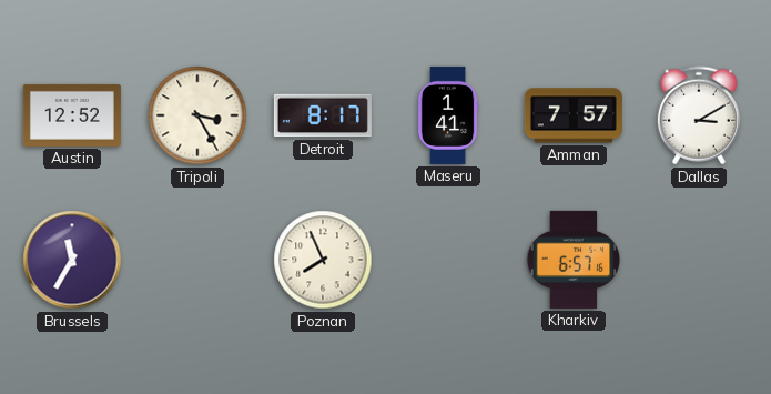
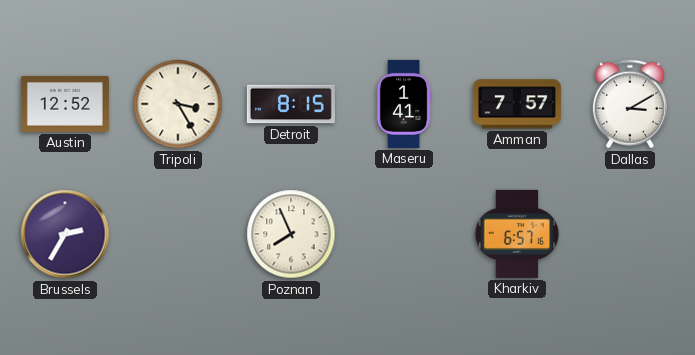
Detroit: 8:17 -> 8:15 (291, 104)
Brussels: 11:35 -> 2:35 (65, 234)
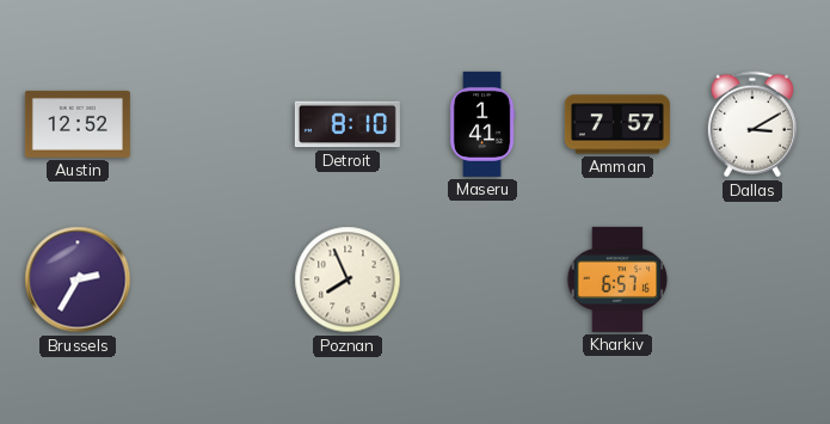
Tripoli: 3:25 -> none (178, 104)
Detroit: 8:15 -> 8:10 (348, 124)
